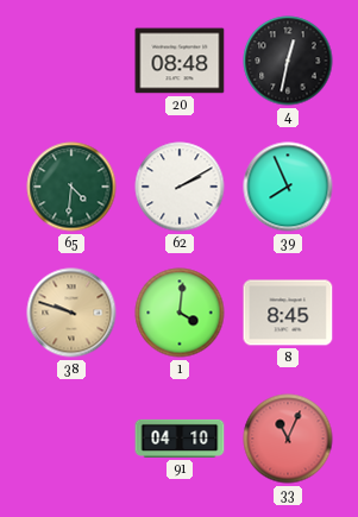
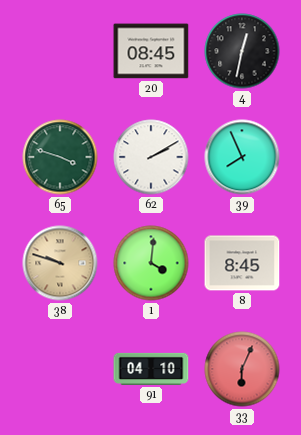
20: 08:48 -> 08:45 (151, 51)
65: 4:31 -> 3:48 (60, 157)
33: 11:04 -> 6:04 (242, 369)
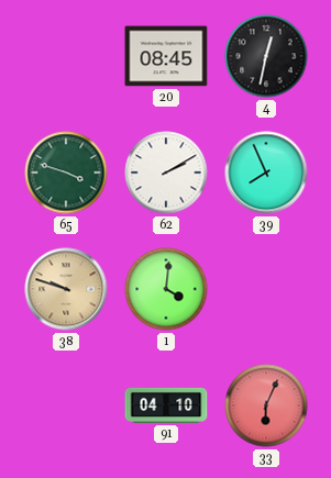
8: 8:45 -> none (242, 263)
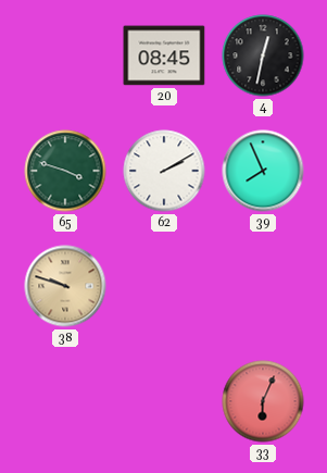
1: 4:01 -> none (166, 289)
91: 04:10 -> none (166, 405)
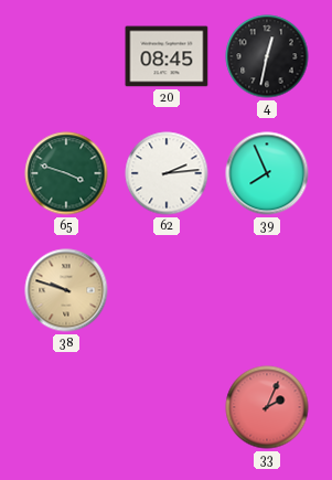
62: 2:10 -> 2:14 (167, 173)
33: 6:04 -> 2:04 (267, 407)
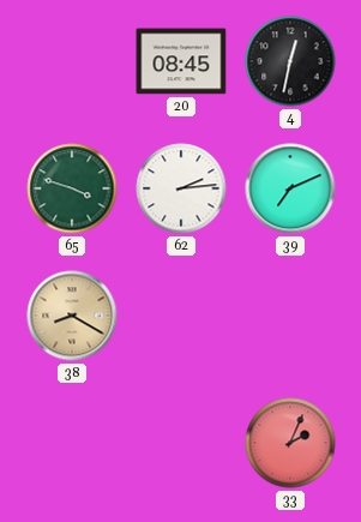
39: 7:56 -> 7:11 (290, 188)
38: 9:48 -> 8:20 (72, 316)
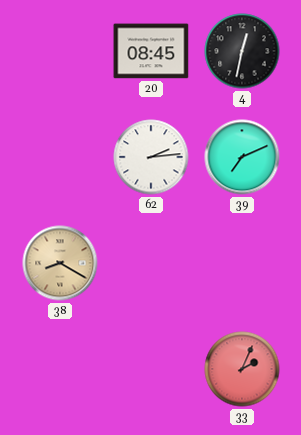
65: 3:48 -> none (72, 188)
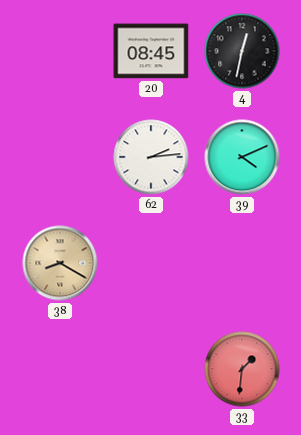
39: 7:11 -> 4:11 (242, 157)
33: 2:04 -> 1:31 (242, 369)
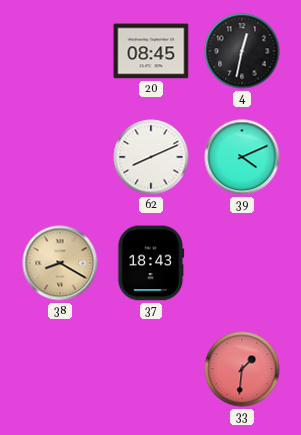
62: 2:14 -> 8:11 (151, 157)
37: none -> 18:43 (151, 263)
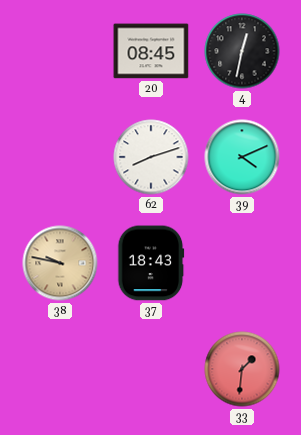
62: 8:11 -> 8:12 (151, 157)
38: 8:20 -> 9:47 (60, 263)
